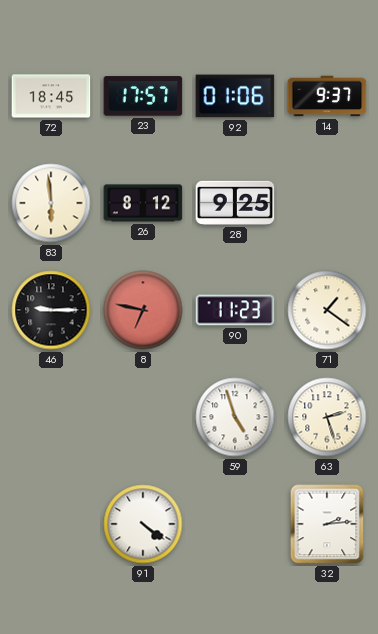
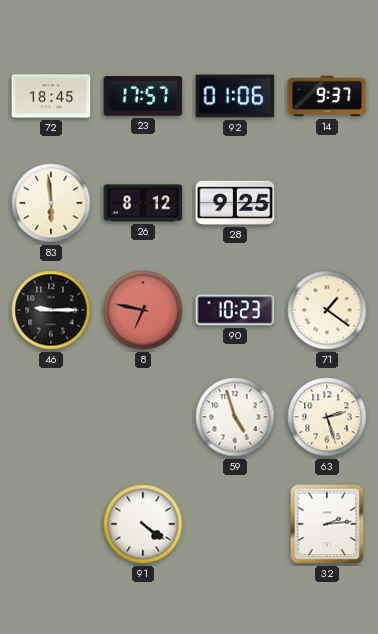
90: 11:23 -> 10:23 (235, 310)
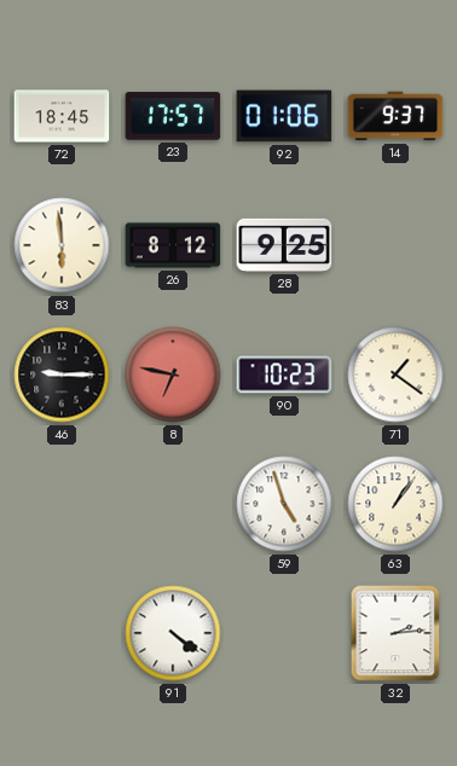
63: 2:27 -> 1:06 (395, 504)
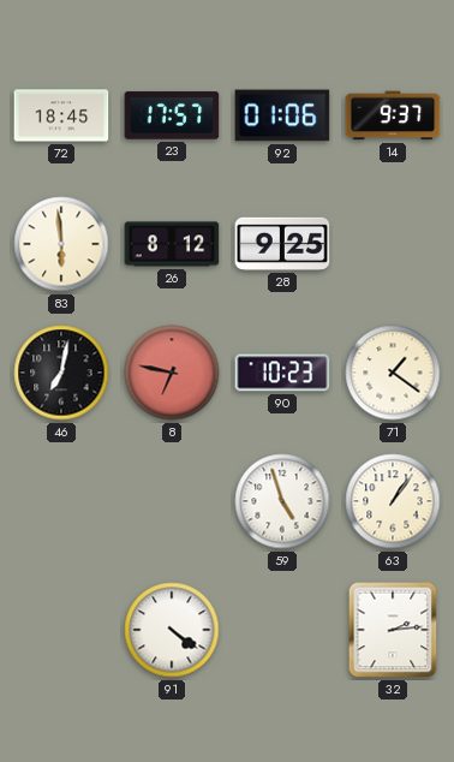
46: 9:15 -> 7:02 (61, 373)
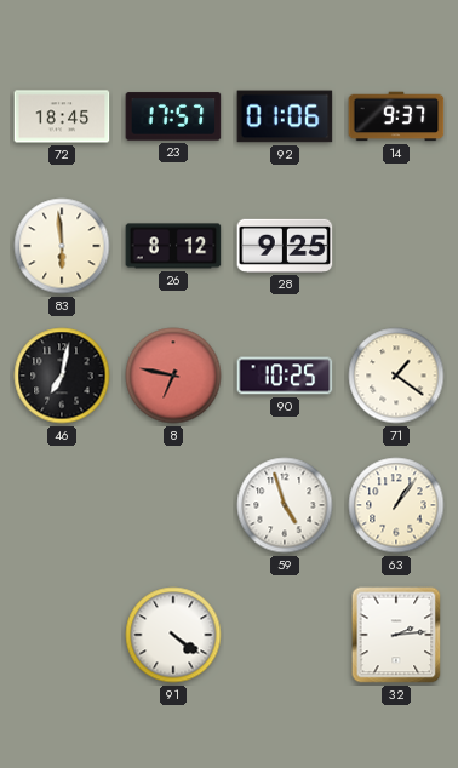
90: 10:23 -> 10:25 (285, 376)
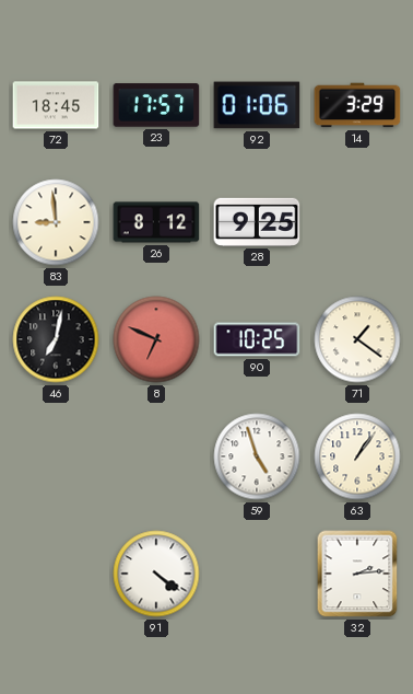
14: 9:37 -> 3:29 (357, 105)
83: 5:59 -> 8:59 (56, 222)
8: 6:47 -> 6:49 (156, 339)
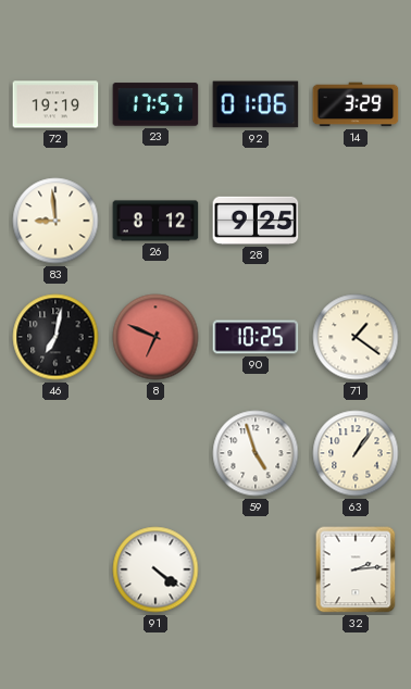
72: 18:45 -> 19:19 (55, 104)
